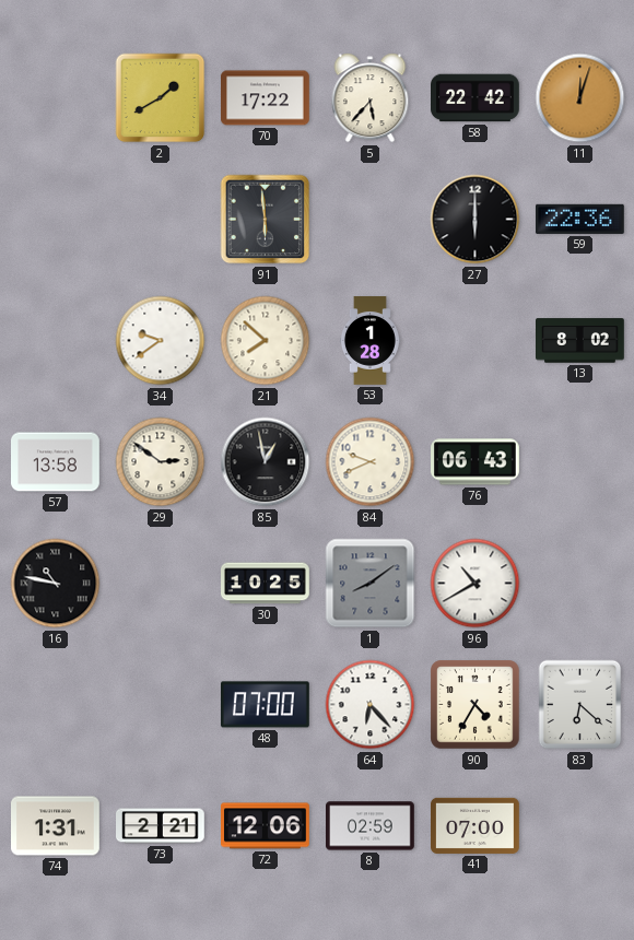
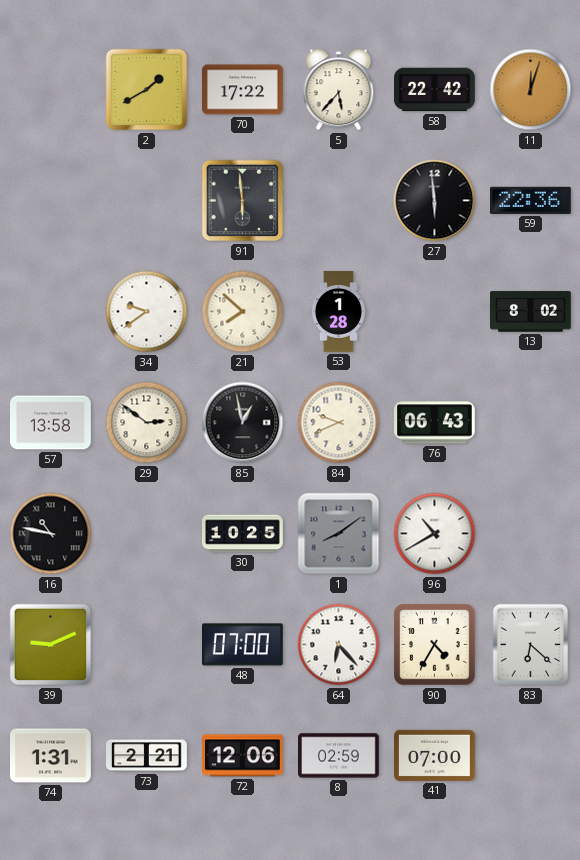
27: 6:00 -> 5:59 (435, 201)
39: none -> 9:11 (51, 645)
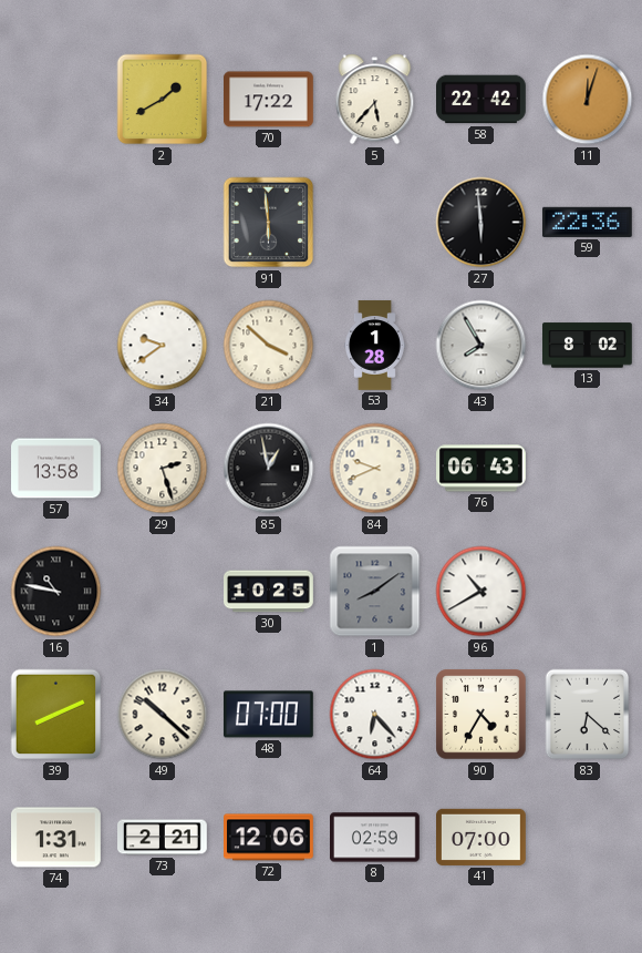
21: 7:52 -> 3:52 (269, 346)
43: none -> 7:55 (482, 346)
29: 2:51 -> 2:27 (163, 469)
39: 9:11 -> 8:11 (56, 715)
49: none -> 10:22 (163, 715)
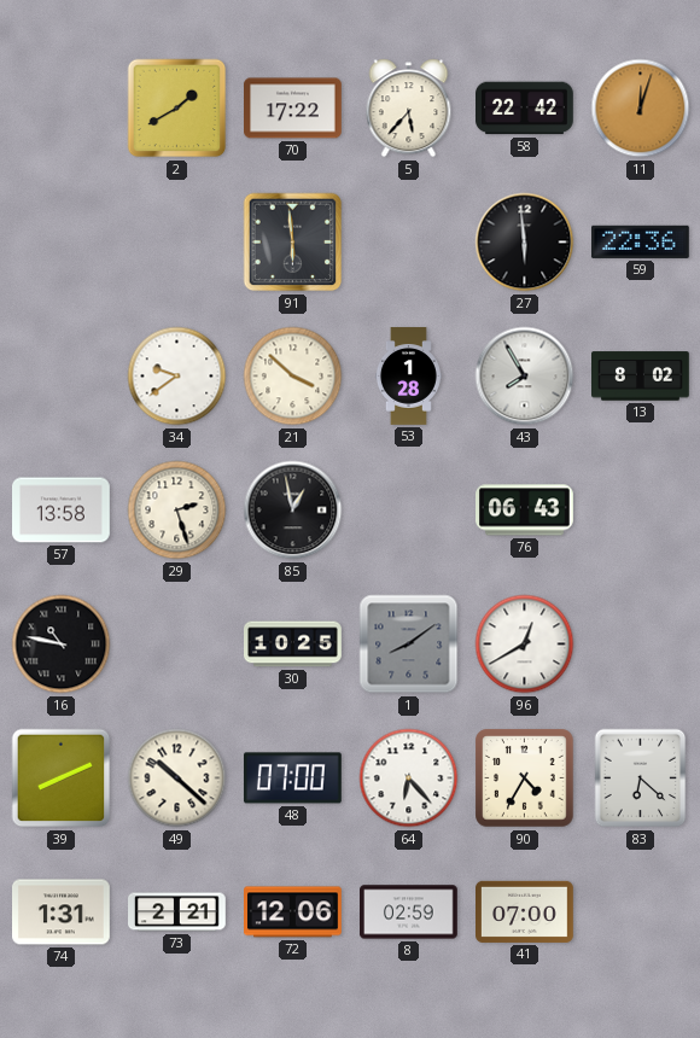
84: 9:41 -> none (375, 469)
96: 10:40 -> 12:40 (525, 645)
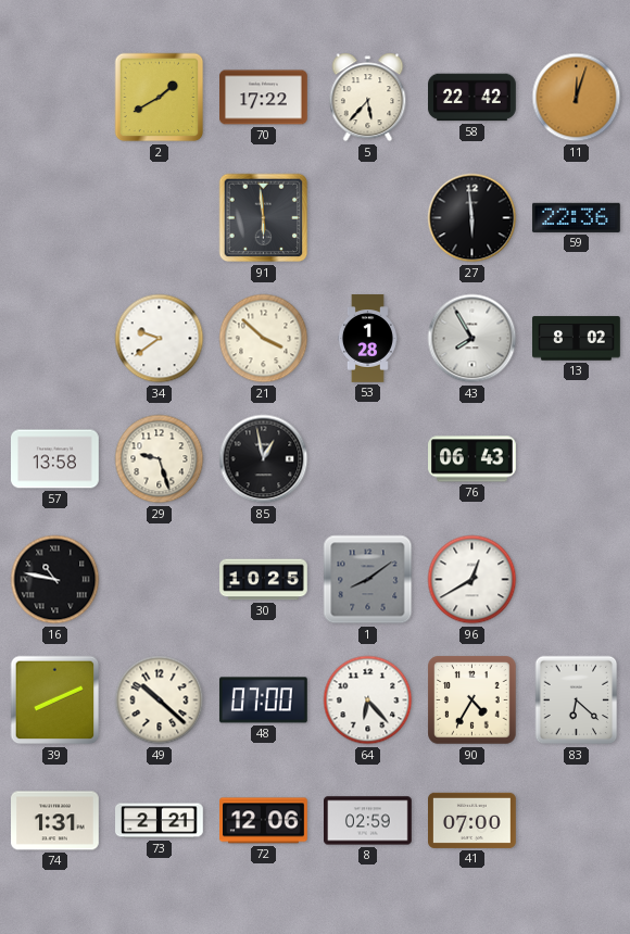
29: 2:27 -> 9:27 (160, 459)
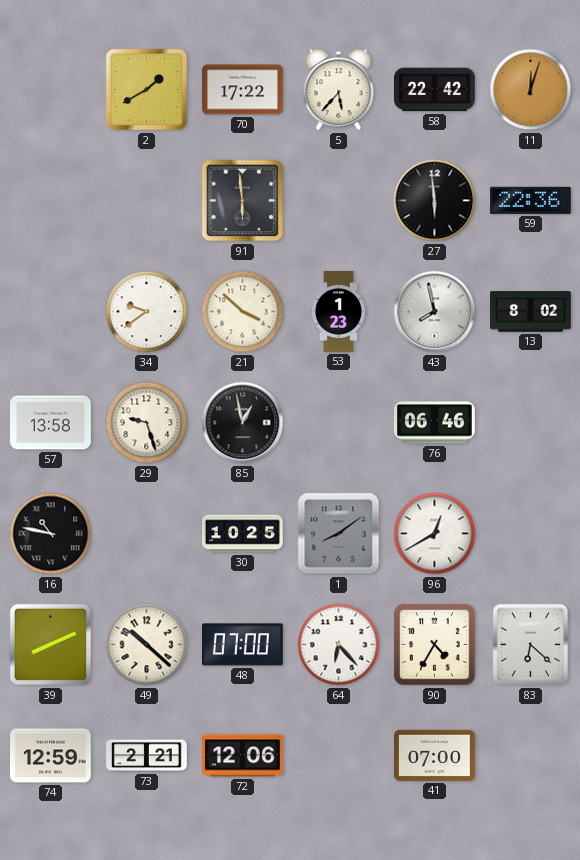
53: 1:28 -> 1:23 (338, 312)
43: 7:55 -> 7:58 (435, 312)
76: 06:43 -> 06:46 (435, 423)
74: 1:31 -> 12:59 (51, 756)
8: 02:59 -> none (368, 821)
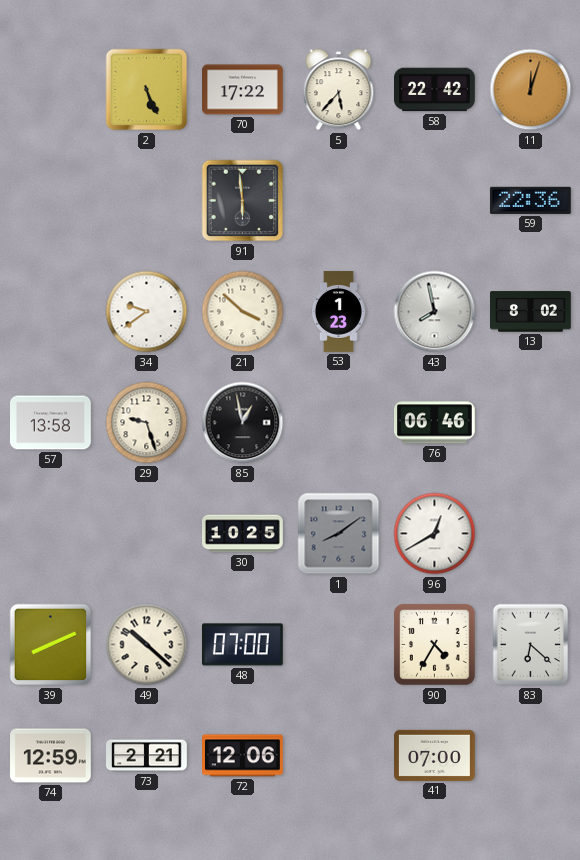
2: 1:40 -> 5:26 (147, 90)
27: 5:59 -> none (435, 201)
16: 10:47 -> none (51, 534)
64: 6:23 -> none (339, 645)
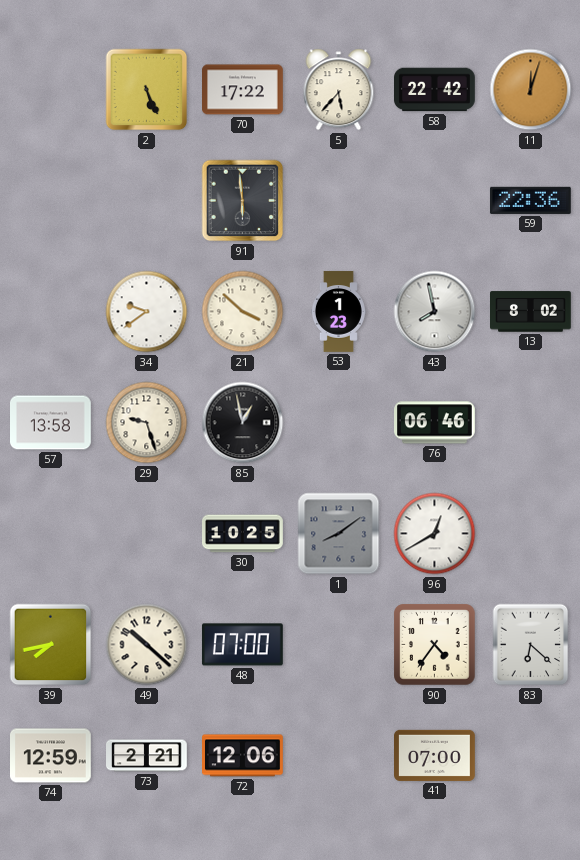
39: 8:11 -> 7:43 (51, 645)
90: 4:35 -> 4:36 (435, 645)
